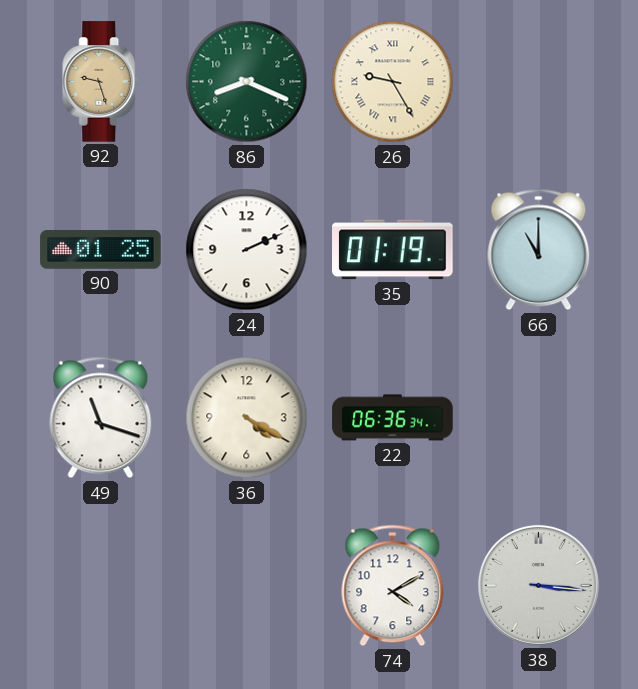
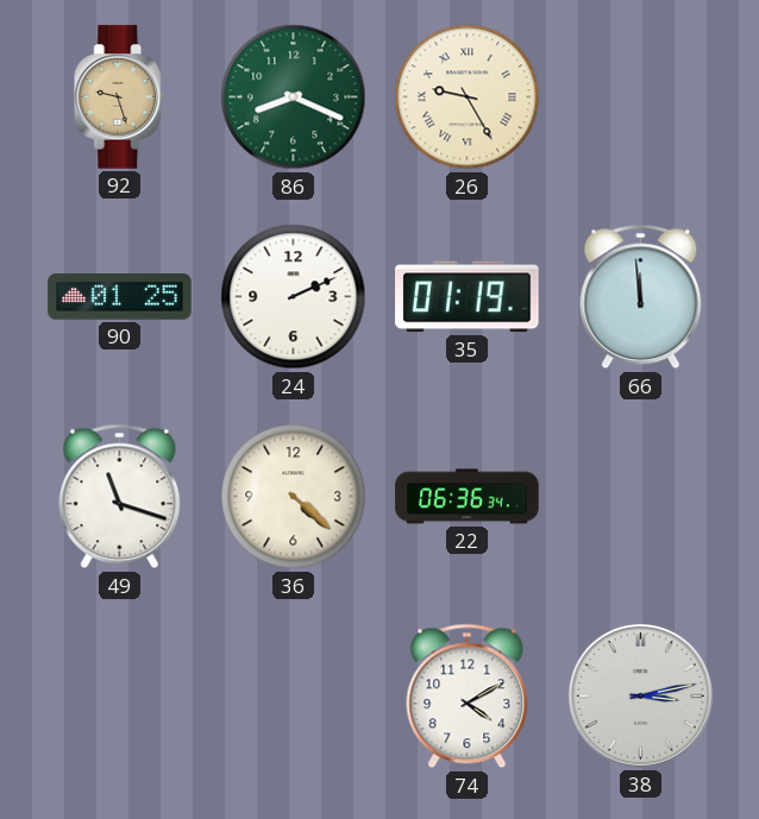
66: 11:00 -> 11:59 (641, 297)
36: 4:20 -> 4:22 (294, 497)
38: 3:16 -> 3:13 (640, 695)
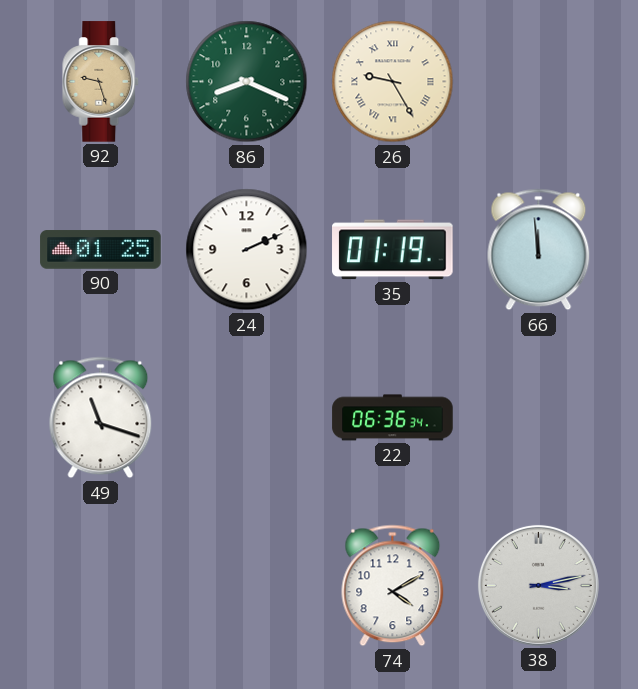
36: 4:22 -> none (294, 497)
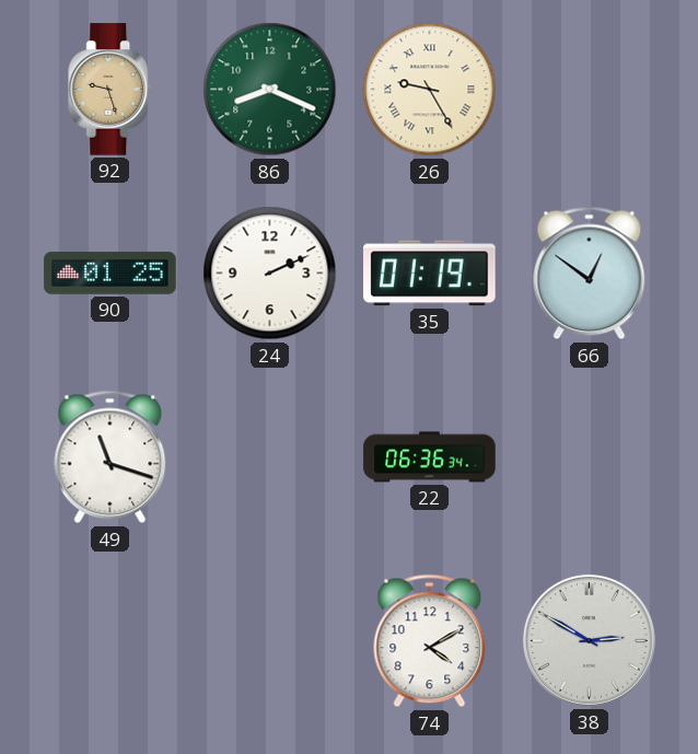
66: 11:59 -> 12:51 (590, 274)
38: 3:13 -> 2:50 (589, 640)
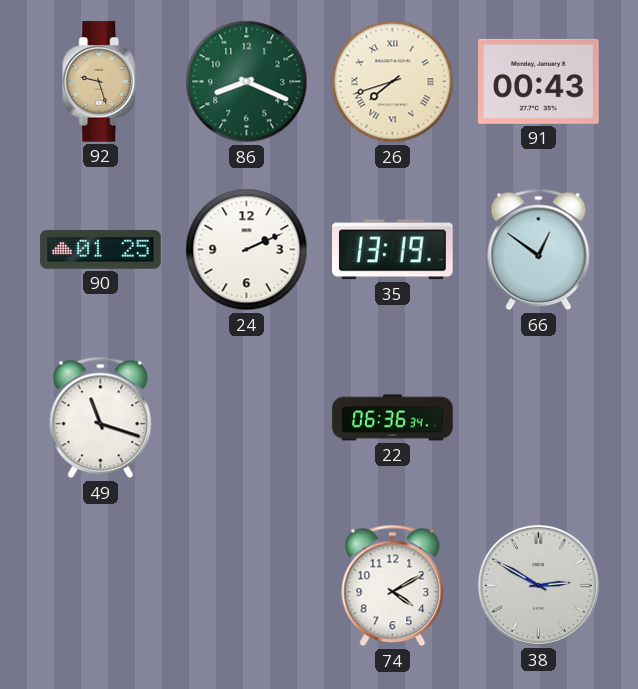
26: 9:25 -> 7:42 (393, 82)
91: none -> 00:43 (539, 81)
35: 01:19 -> 13:19 (393, 250)
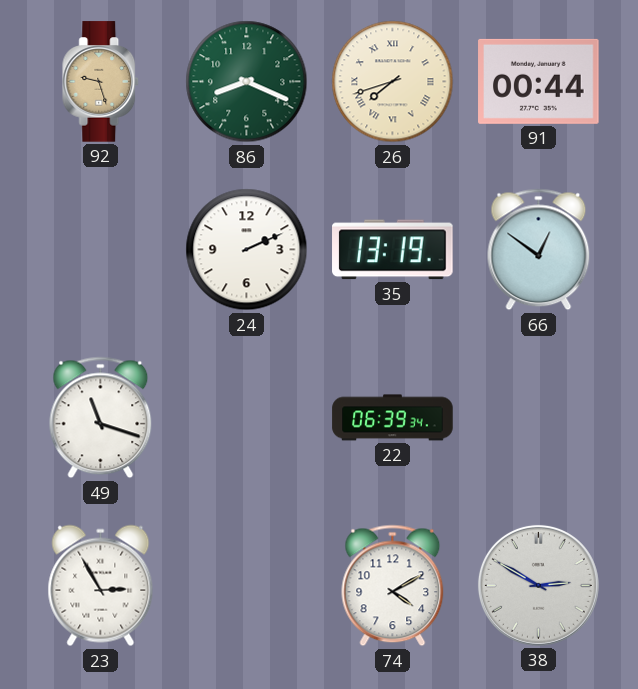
91: 00:43 -> 00:44 (539, 81)
90: 01:25 -> none (101, 250)
22: 06:36 -> 06:39 (393, 418)
23: none -> 2:55 (101, 586)
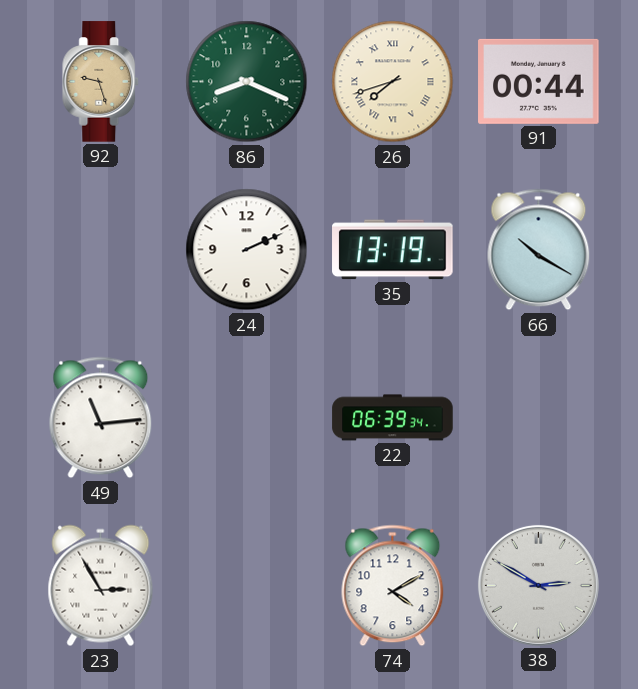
66: 12:51 -> 10:20 (539, 250)
49: 11:18 -> 11:14 (101, 418)
